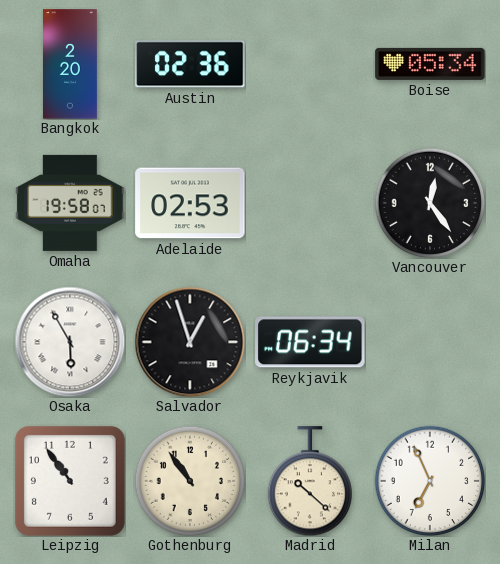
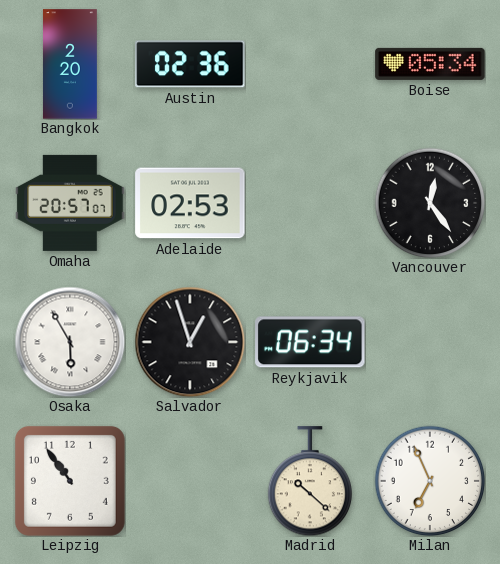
Omaha: 19:58 -> 20:57 (70, 203)
Gothenburg: 10:54 -> none (190, 481)
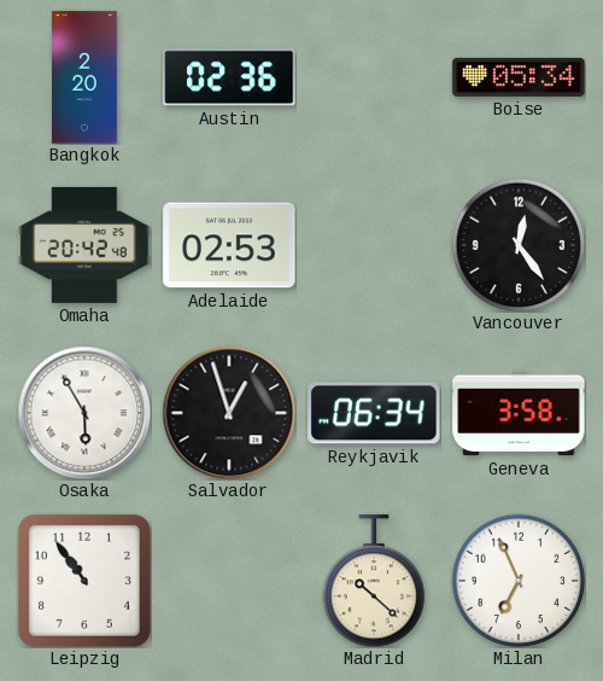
Omaha: 20:57 -> 20:42 (84, 245)
Geneva: none -> 3:58 (519, 413)
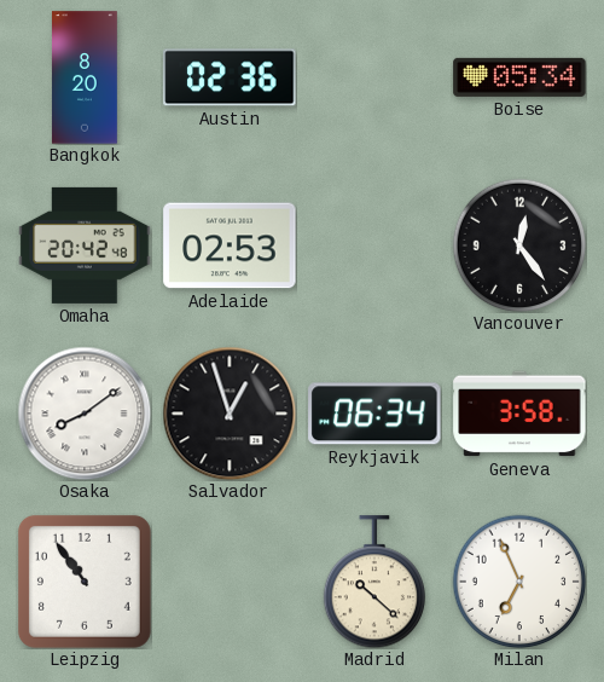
Bangkok: 2:20 -> 8:20 (85, 77)
Osaka: 5:55 -> 8:09 (85, 414)
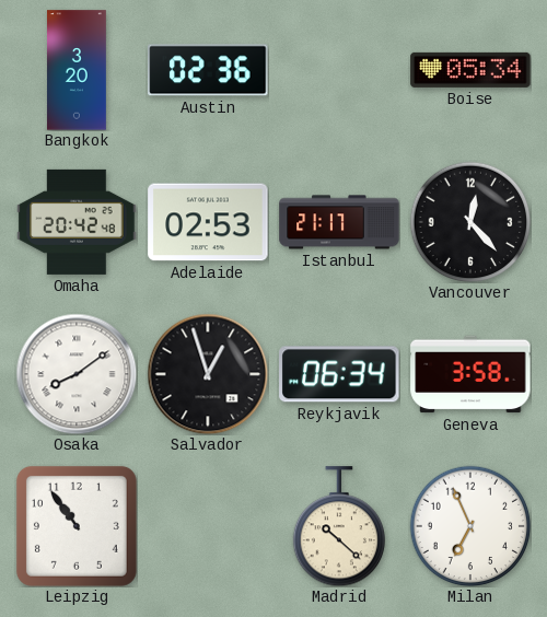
Bangkok: 8:20 -> 3:20 (77, 70)
Istanbul: none -> 21:17 (339, 222)
Vancouver: 12:24 -> 12:23 (470, 222)
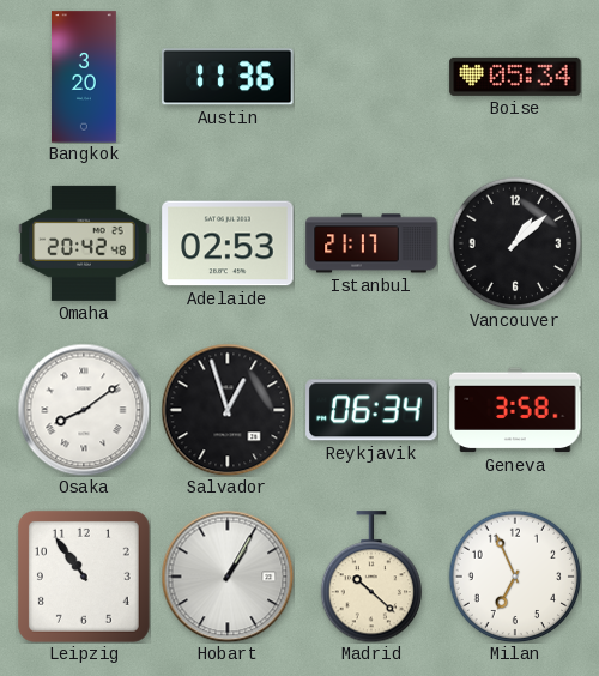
Austin: 02:36 -> 11:36 (228, 77)
Vancouver: 12:23 -> 1:08 (515, 243)
Hobart: none -> 1:05 (228, 577)
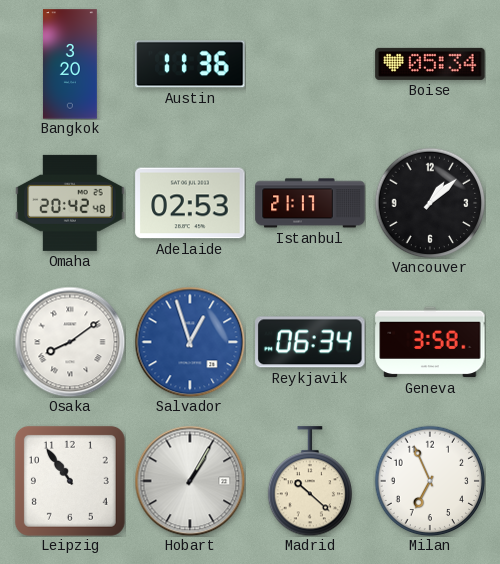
Salvador dial: black -> blue (190, 342)
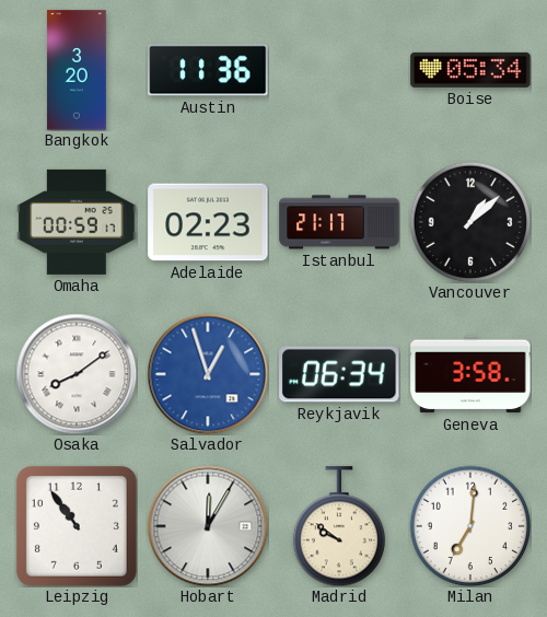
Omaha: 20:42 -> 00:59 (77, 222)
Adelaide: 02:53 -> 02:23 (208, 222)
Hobart: 1:05 -> 12:05 (208, 526)
Madrid: 10:22 -> 9:51 (338, 526)
Milan: 6:56 -> 7:01 (470, 526)
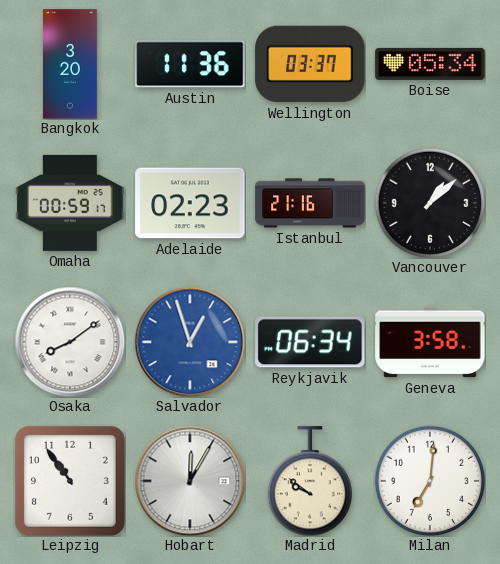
Wellington: none -> 03:37 (310, 64)
Istanbul: 21:17 -> 21:16 (310, 203)
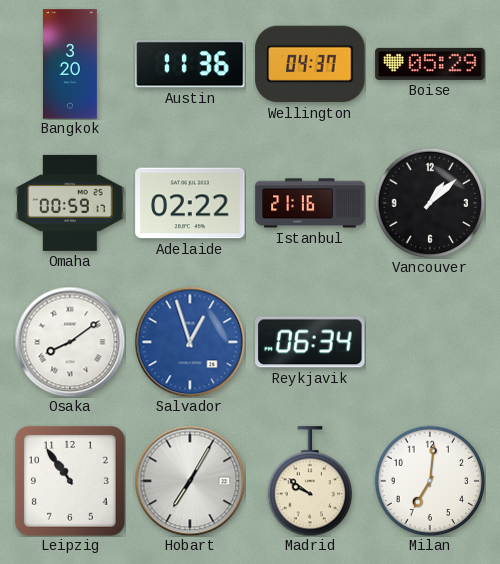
Wellington: 03:37 -> 04:37 (310, 64)
Boise: 05:34 -> 05:29 (430, 64)
Adelaide: 02:23 -> 02:22 (190, 203)
Geneva: 3:58 -> none (430, 342)
Hobart: 12:05 -> 7:05 (190, 481)
